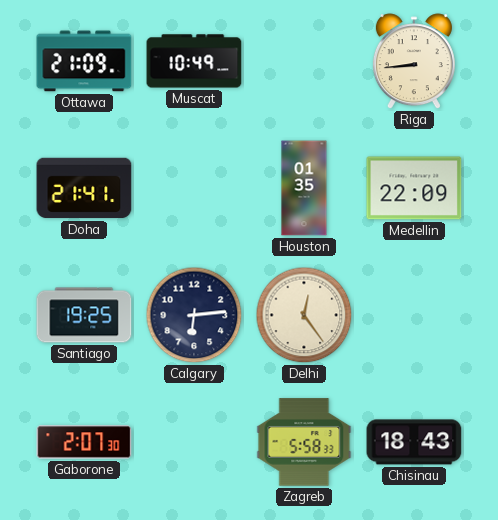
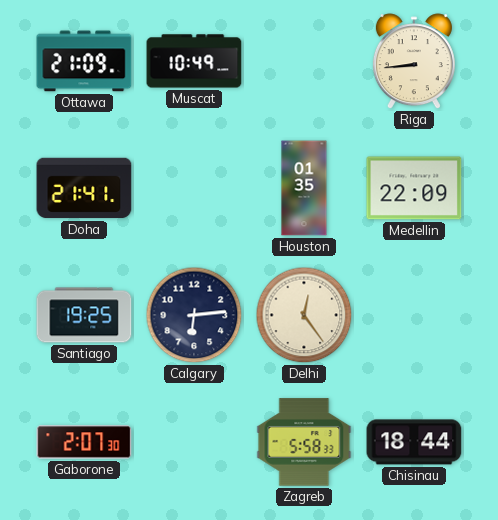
Chisinau: 18:43 -> 18:44 (414, 442)
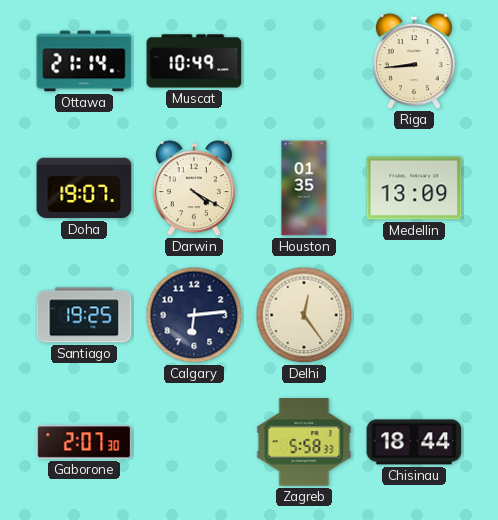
Ottawa: 21:09 -> 21:14 (84, 61)
Doha: 21:41 -> 19:07 (84, 188)
Darwin: none -> 4:20 (194, 189)
Medellin: 22:09 -> 13:09 (414, 188)
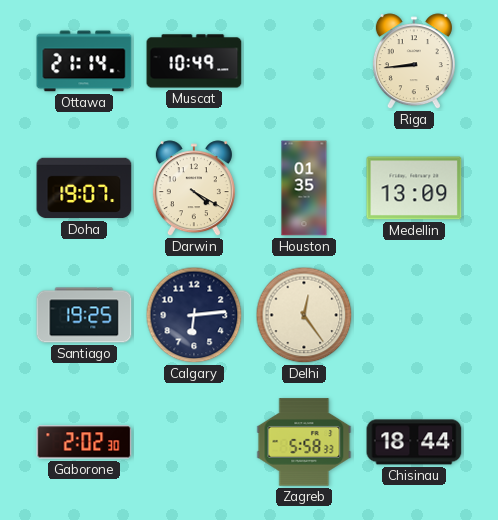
Gaborone: 2:07 -> 2:02 (84, 442)
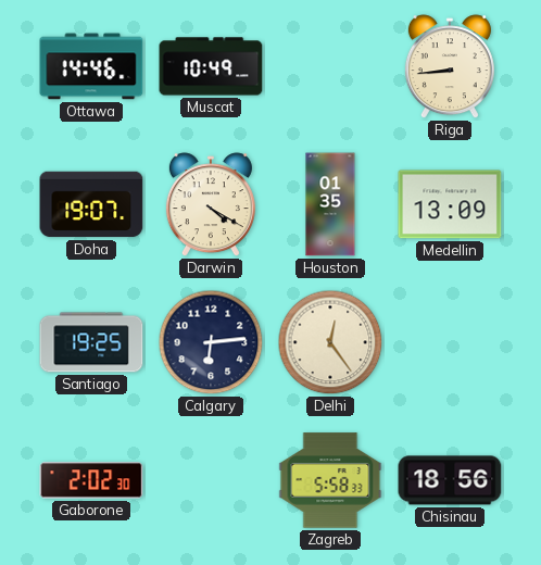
Ottawa: 21:14 -> 14:46 (91, 66)
Chisinau: 18:44 -> 18:56 (450, 480)
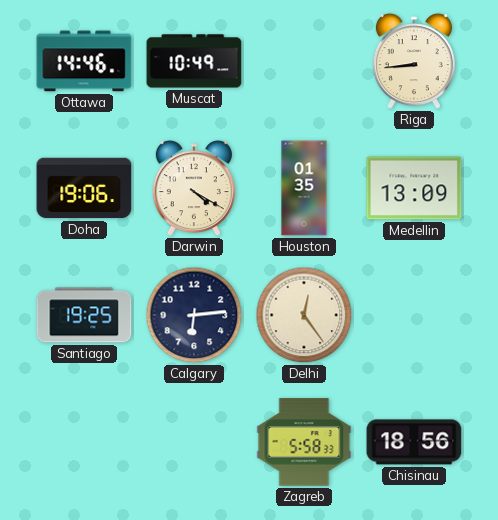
Doha: 19:07 -> 19:06 (84, 188)
Gaborone: 2:02 -> none (91, 480)
